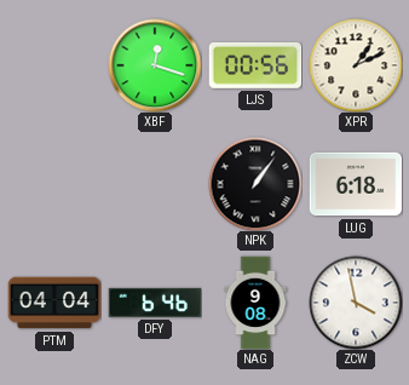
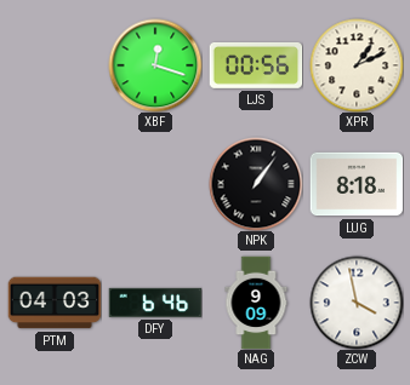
LUG: 6:18 -> 8:18 (357, 184)
PTM: 04:04 -> 04:03 (55, 303)
NAG: 9:08 -> 9:09 (256, 303)
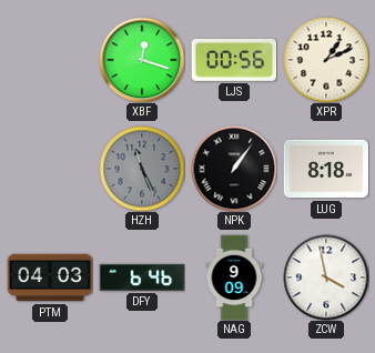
HZH: none -> 11:26 (142, 169)
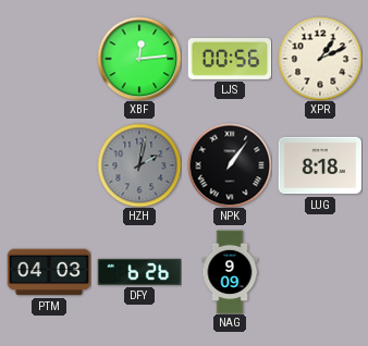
XBF: 12:18 -> 12:14 (139, 59)
HZH: 11:26 -> 2:02 (139, 165)
DFY: 6:46 -> 6:26 (139, 272)
ZCW: 3:58 -> none (326, 278)
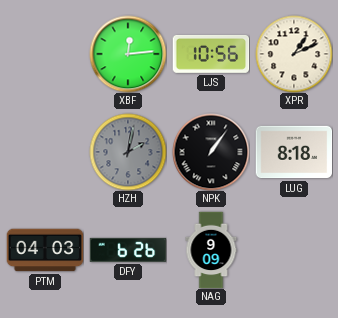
LJS: 00:56 -> 10:56 (211, 54)
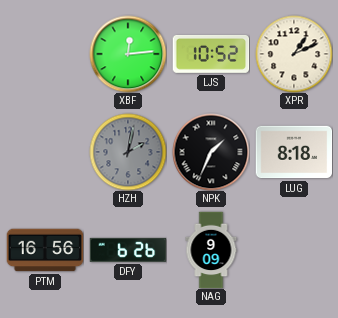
LJS: 10:56 -> 10:52 (211, 54)
NPK: 1:06 -> 1:34 (211, 152)
PTM: 04:03 -> 16:56 (45, 250)
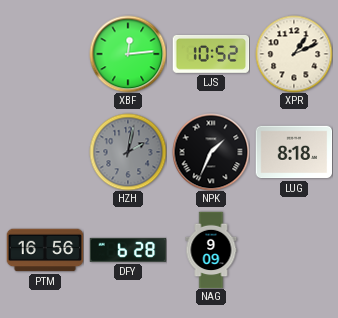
DFY: 6:26 -> 6:28 (128, 250)
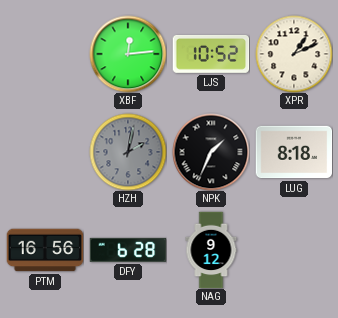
NAG: 9:09 -> 9:12 (211, 250)
